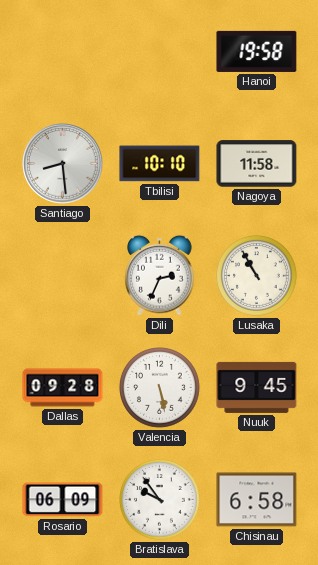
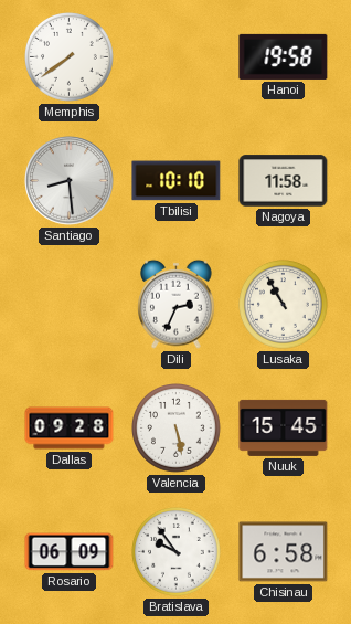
Memphis: none -> 7:39 (70, 57)
Nuuk: 9:45 -> 15:45 (284, 427)
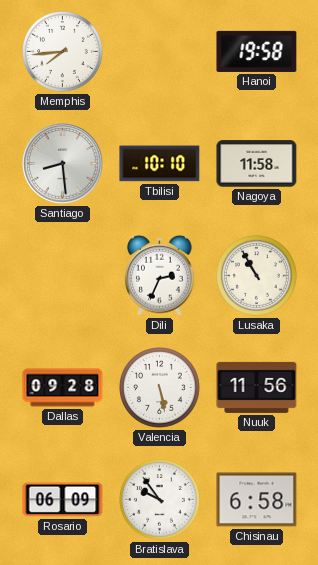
Memphis: 7:39 -> 7:44 (63, 52)
Nuuk: 15:45 -> 11:56 (257, 387)
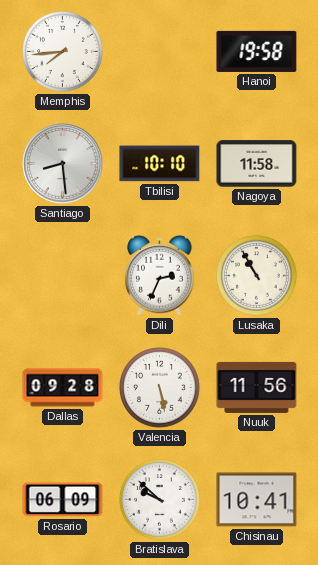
Bratislava: 9:54 -> 9:52 (160, 500)
Chisinau: 6:58 -> 10:41 (257, 500)
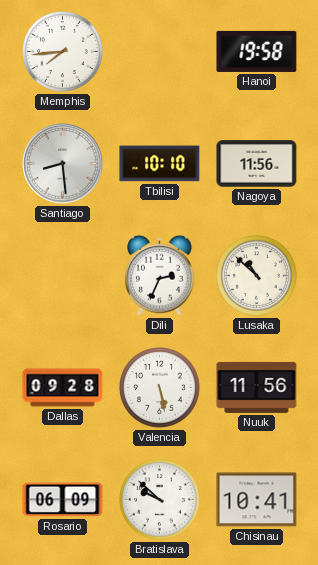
Nagoya: 11:58 -> 11:56 (257, 164)
Lusaka: 10:55 -> 10:52 (257, 276)
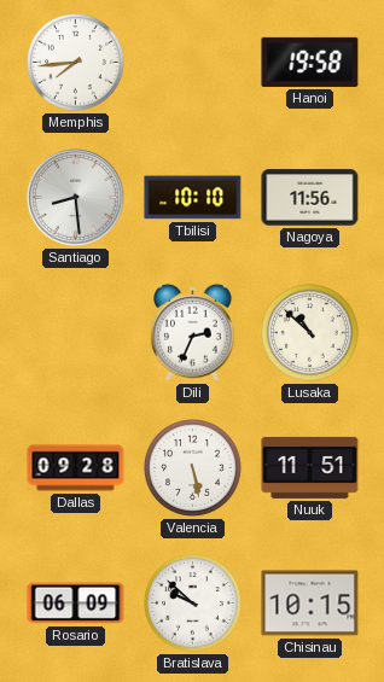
Nuuk: 11:56 -> 11:51 (310, 467)
Chisinau: 10:41 -> 10:15 (310, 604)
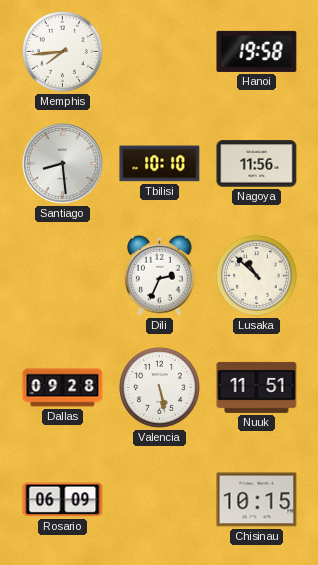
Bratislava: 9:52 -> none (193, 604)
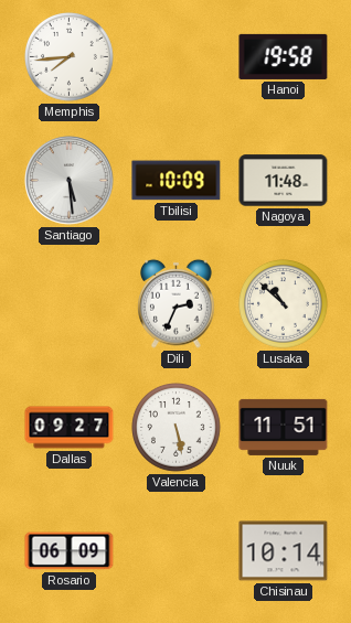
Santiago: 8:29 -> 5:29 (70, 181)
Tbilisi: 10:10 -> 10:09 (177, 181)
Nagoya: 11:56 -> 11:48 (284, 181)
Dallas: 09:28 -> 09:27 (70, 428)
Chisinau: 10:15 -> 10:14 (284, 551)
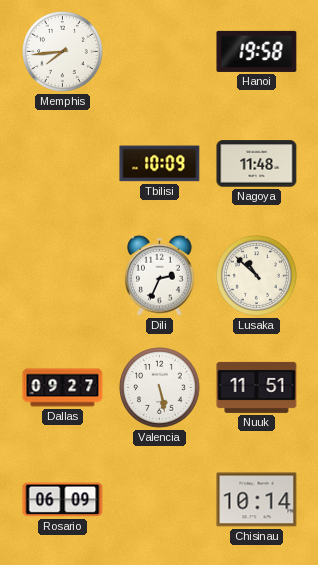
Santiago: 5:29 -> none (70, 181)
